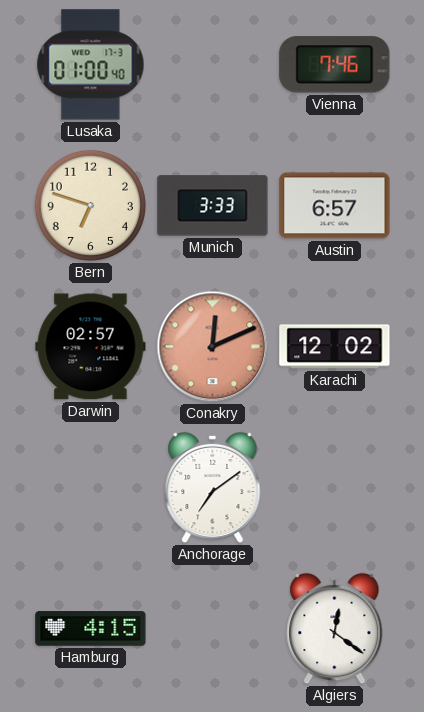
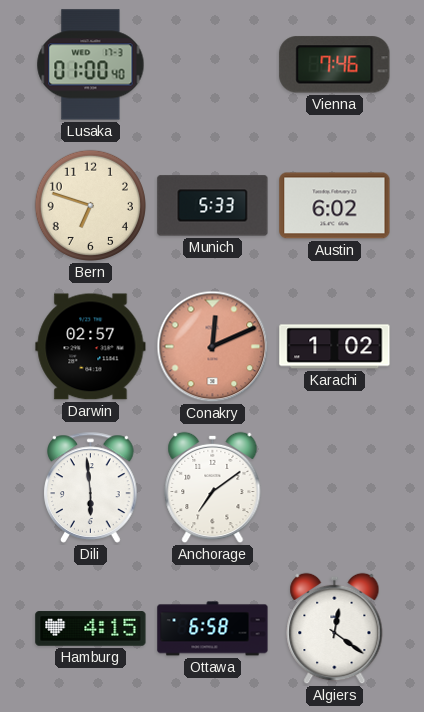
Munich: 3:33 -> 5:33 (213, 206)
Austin: 6:57 -> 6:02 (335, 206)
Karachi: 12:02 -> 1:02 (335, 347)
Dili: none -> 5:59 (91, 487)
Ottawa: none -> 6:58 (213, 629)
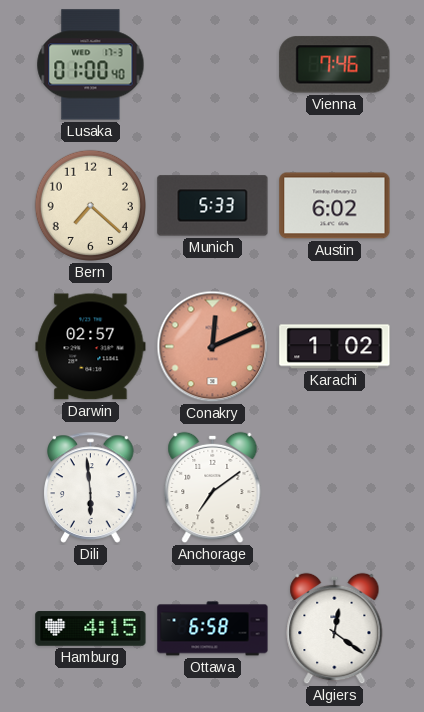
Bern: 6:48 -> 7:22 (90, 205)
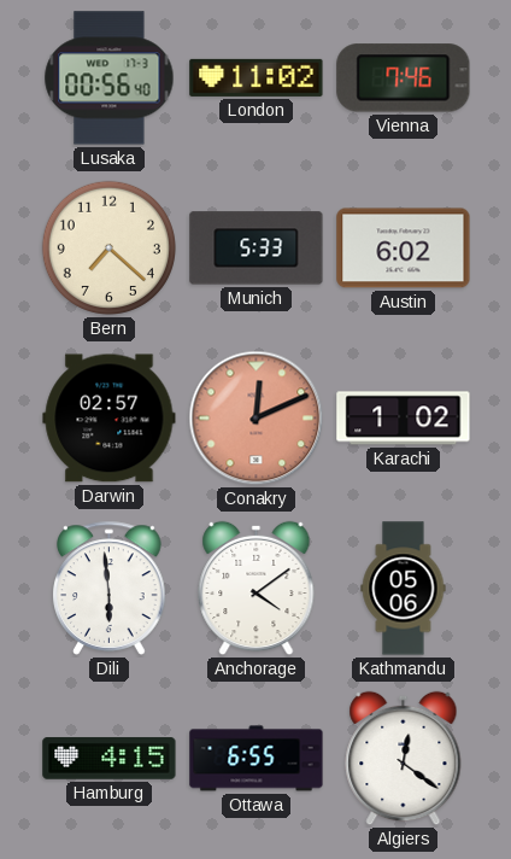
Lusaka: 01:00 -> 00:56 (110, 78)
London: none -> 11:02 (257, 77)
Anchorage: 7:09 -> 4:09 (257, 589)
Kathmandu: none -> 05:06 (404, 589)
Ottawa: 6:58 -> 6:55 (257, 759)
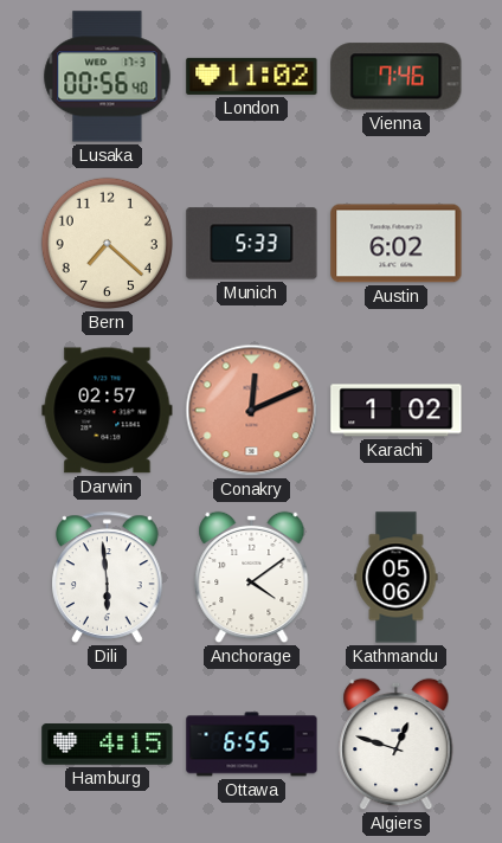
Algiers: 12:21 -> 12:48 (397, 745)
